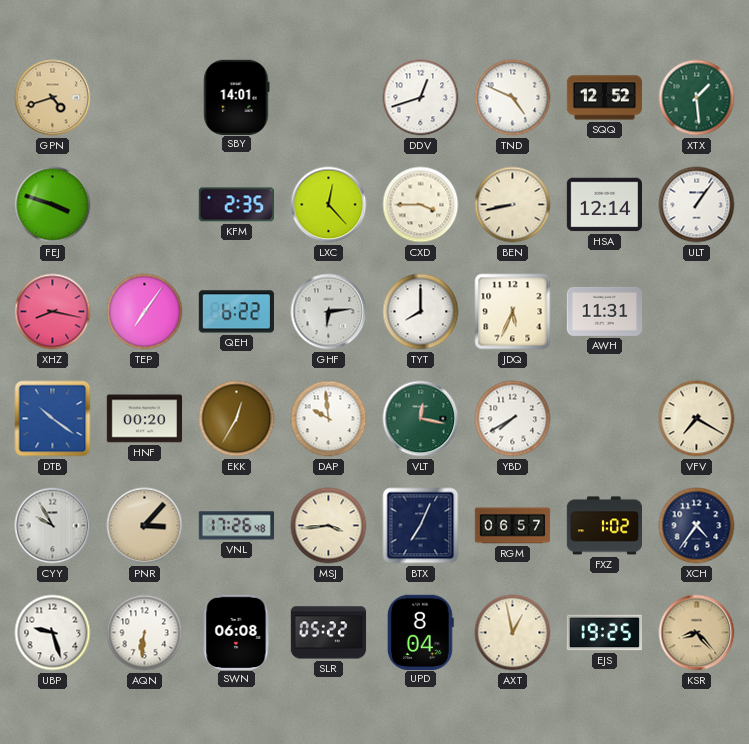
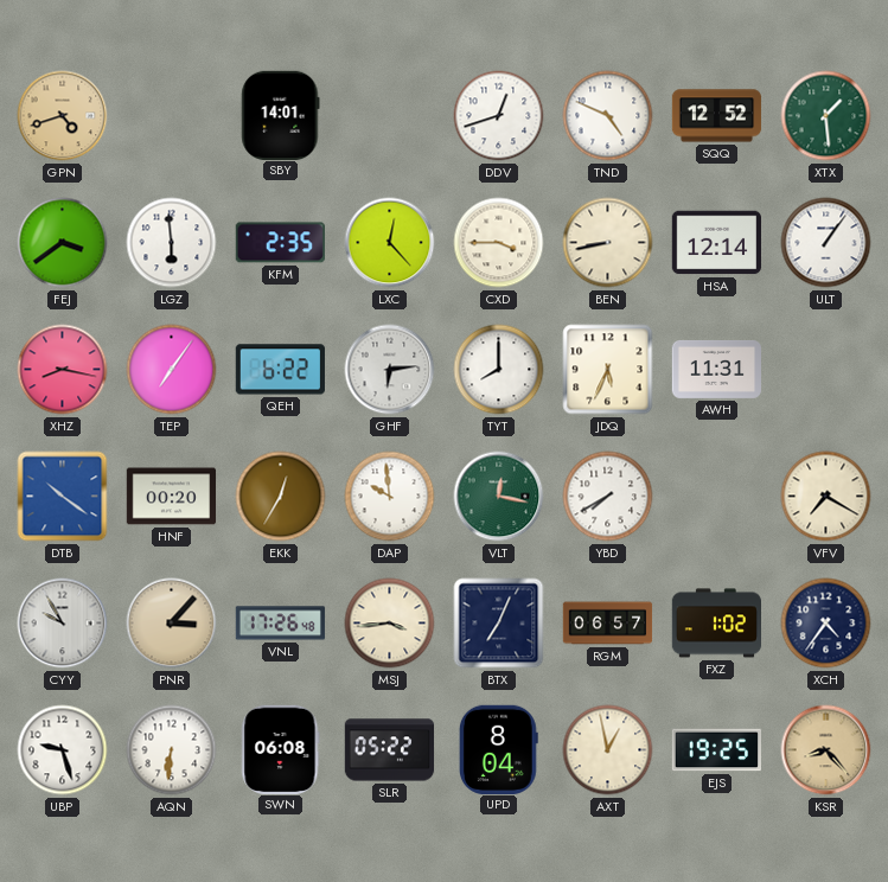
FEJ: 3:48 -> 3:39 (63, 243)
LGZ: none -> 5:59 (172, 243)
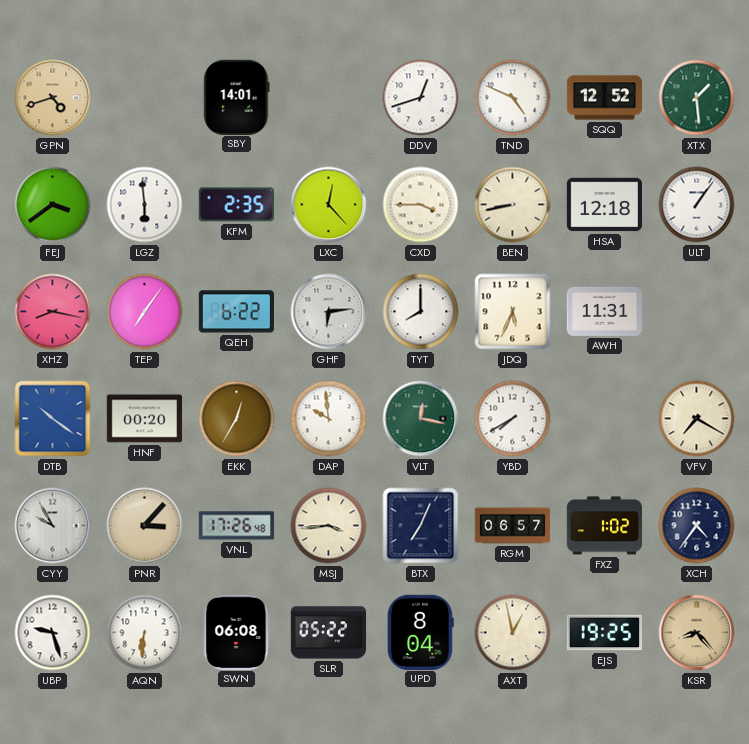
HSA: 12:14 -> 12:18 (604, 205)
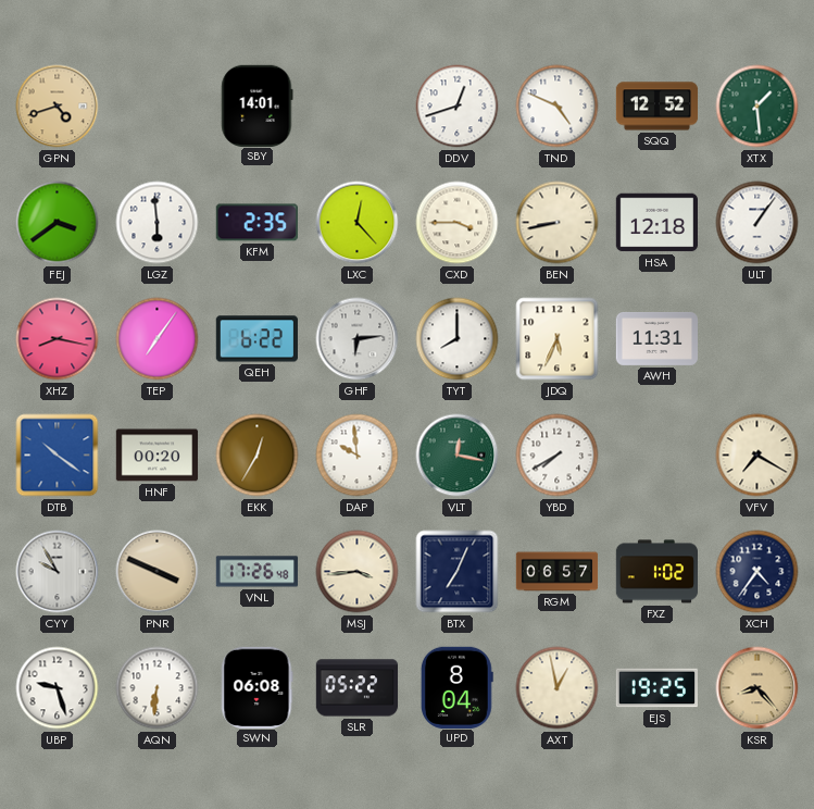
PNR: 3:07 -> 3:49 (158, 572)
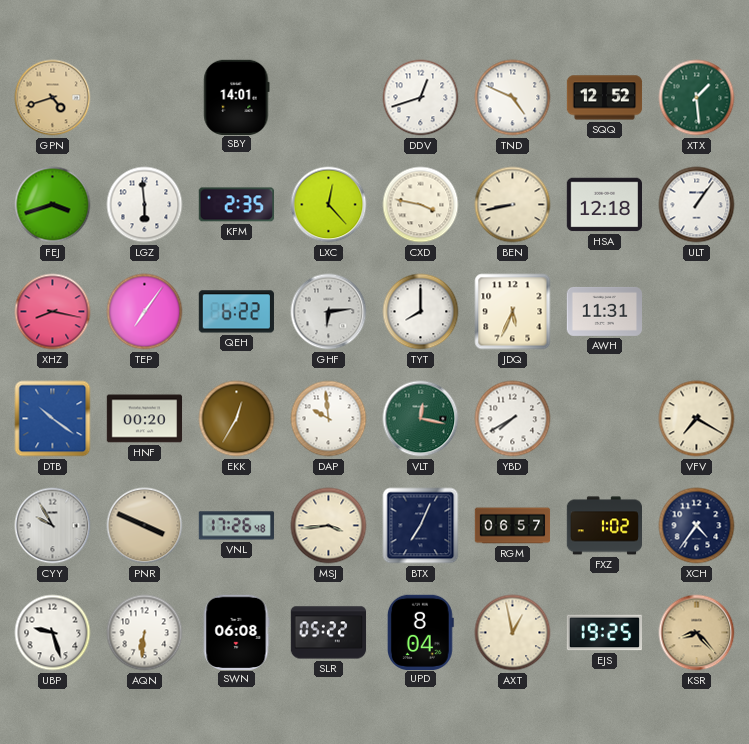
FEJ: 3:39 -> 3:42 (53, 205)
CXD: 3:45 -> 3:47 (421, 205)
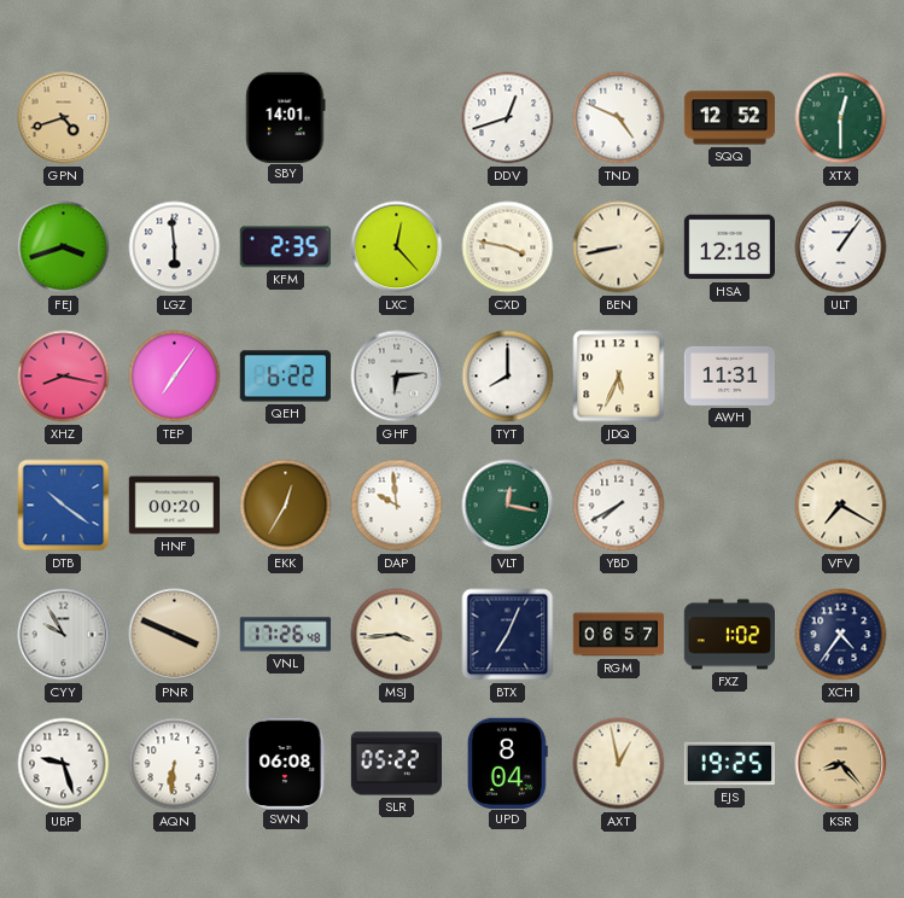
XTX: 1:29 -> 12:30 (841, 118)
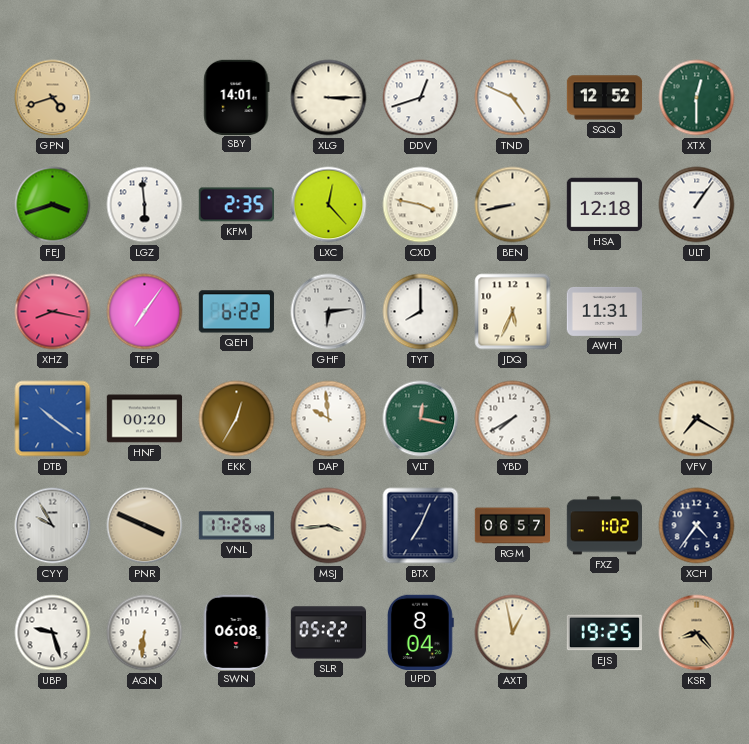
XLG: none -> 3:15 (329, 98)
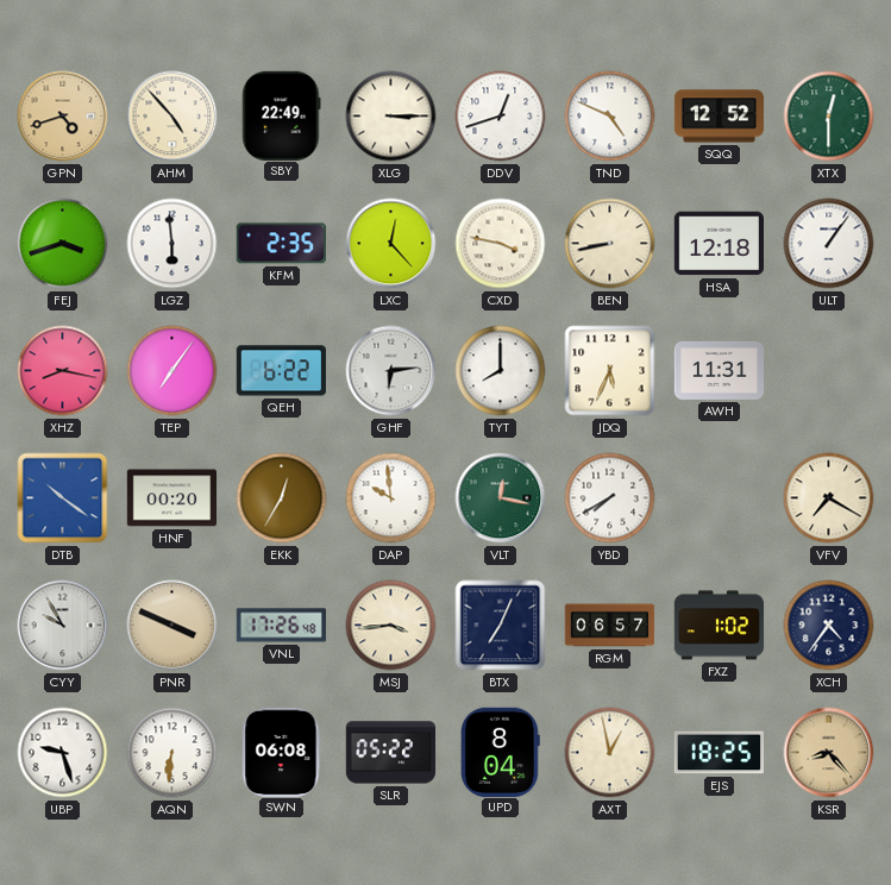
AHM: none -> 4:53 (172, 117)
SBY: 14:01 -> 22:49 (282, 115)
EJS: 19:25 -> 18:25 (719, 753)
